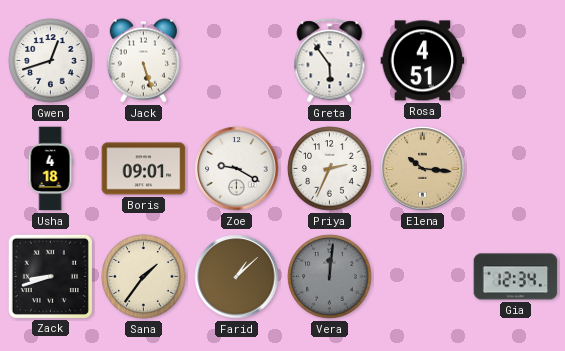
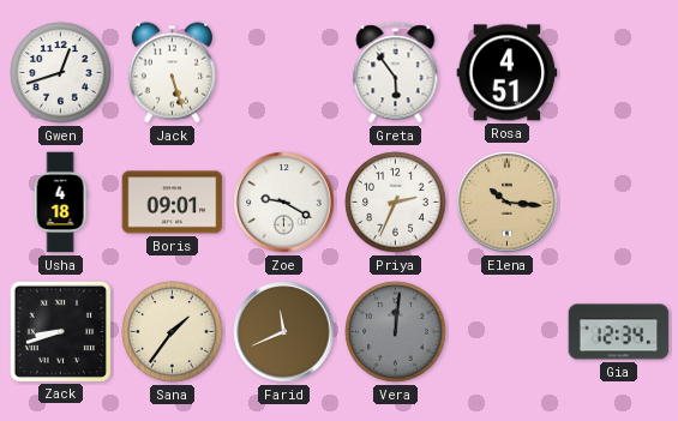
Farid: 1:08 -> 11:41 (284, 332)
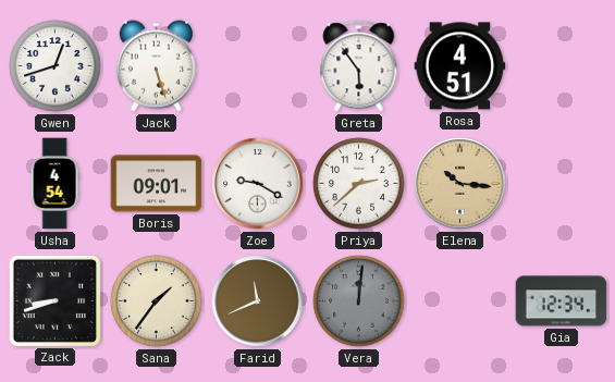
Usha: 4:18 -> 4:54 (54, 184)
Priya: 2:34 -> 2:38 (359, 184)
